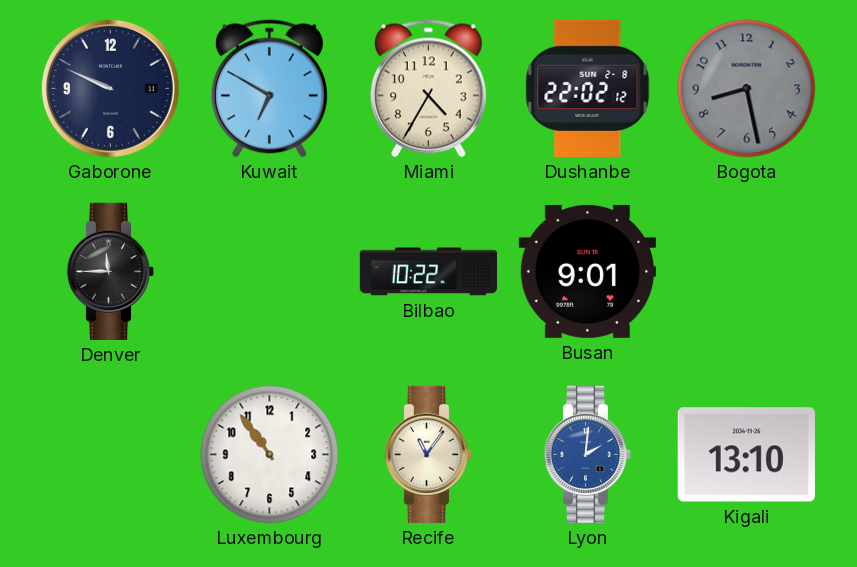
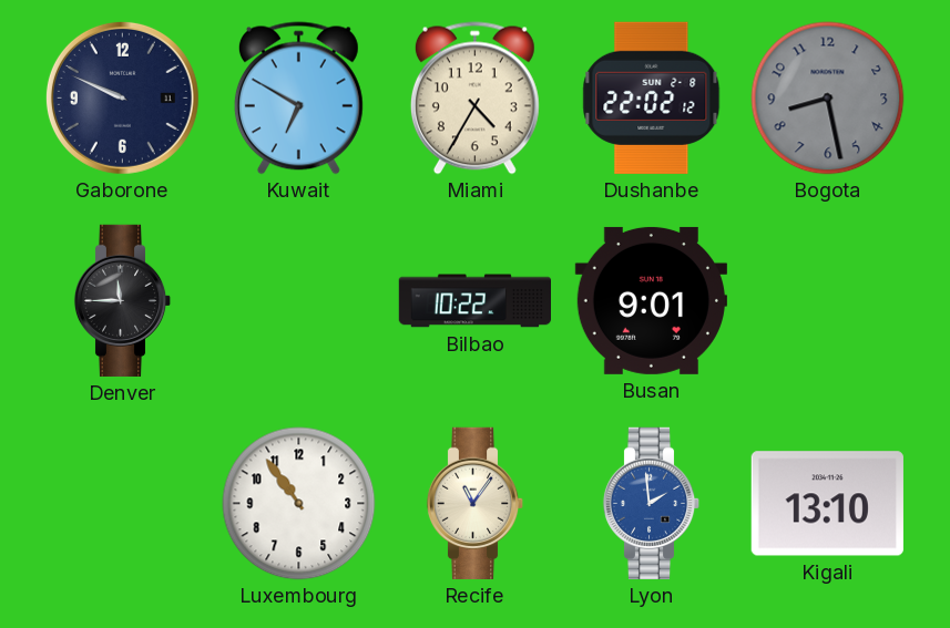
Lyon: 2:01 -> 1:59 (652, 503)
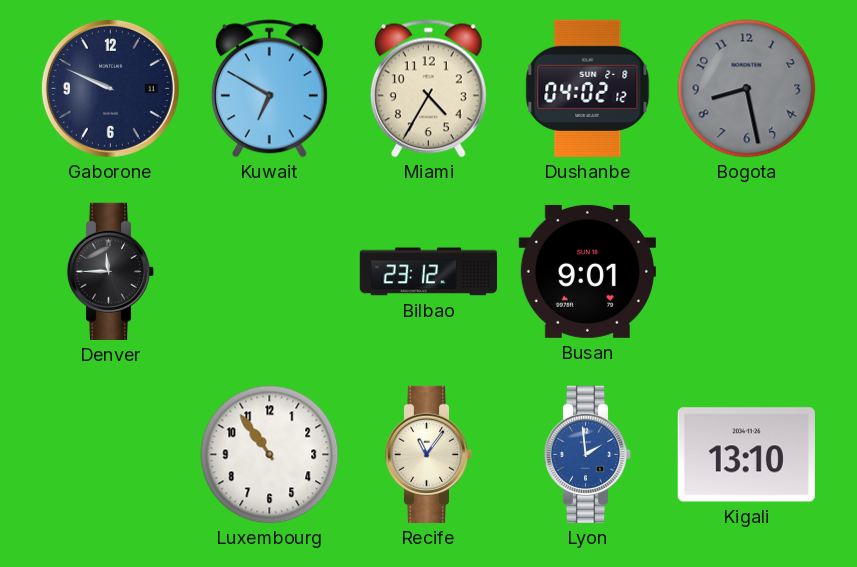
Dushanbe: 22:02 -> 04:02 (588, 88)
Bilbao: 10:22 -> 23:12 (428, 272)
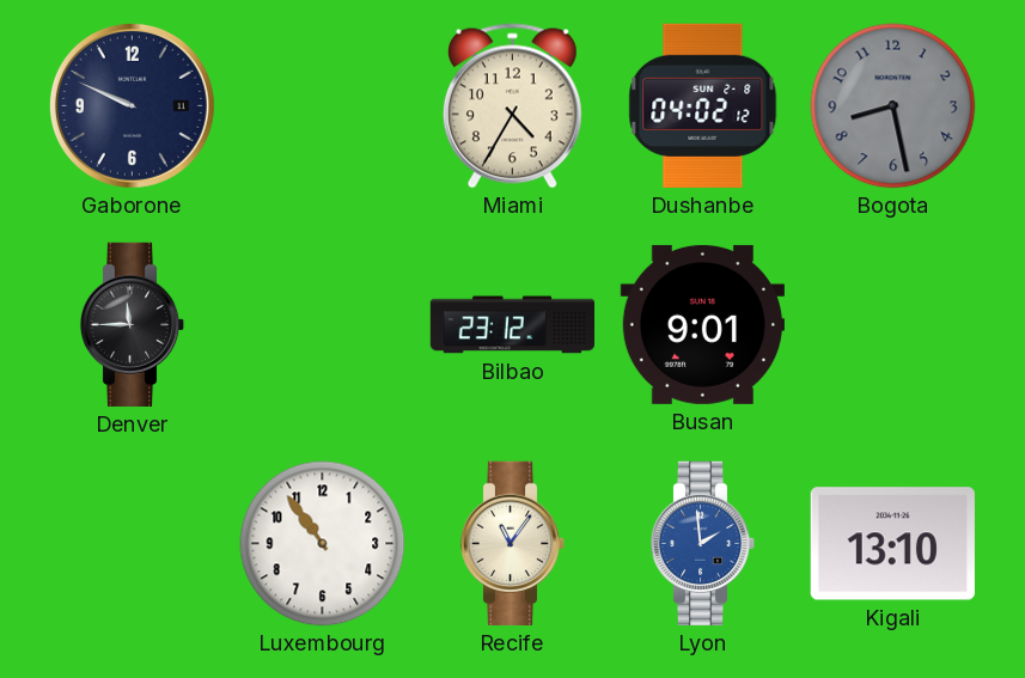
Kuwait: 6:50 -> none (269, 89)
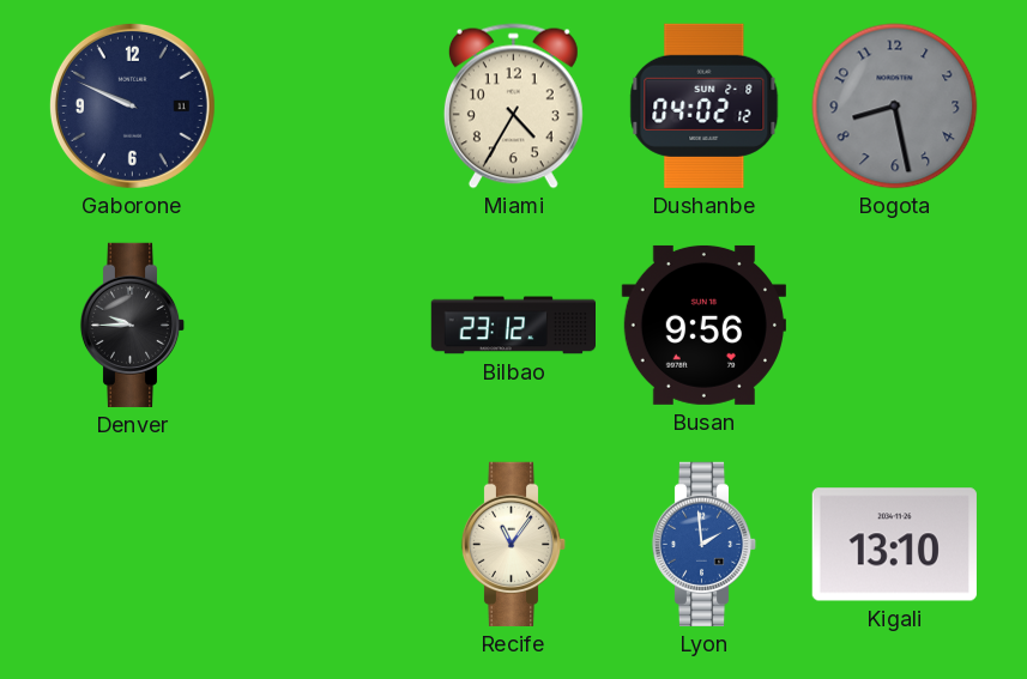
Denver: 11:45 -> 9:45 (133, 325)
Busan: 9:01 -> 9:56 (703, 325)
Luxembourg: 10:54 -> none (323, 544)
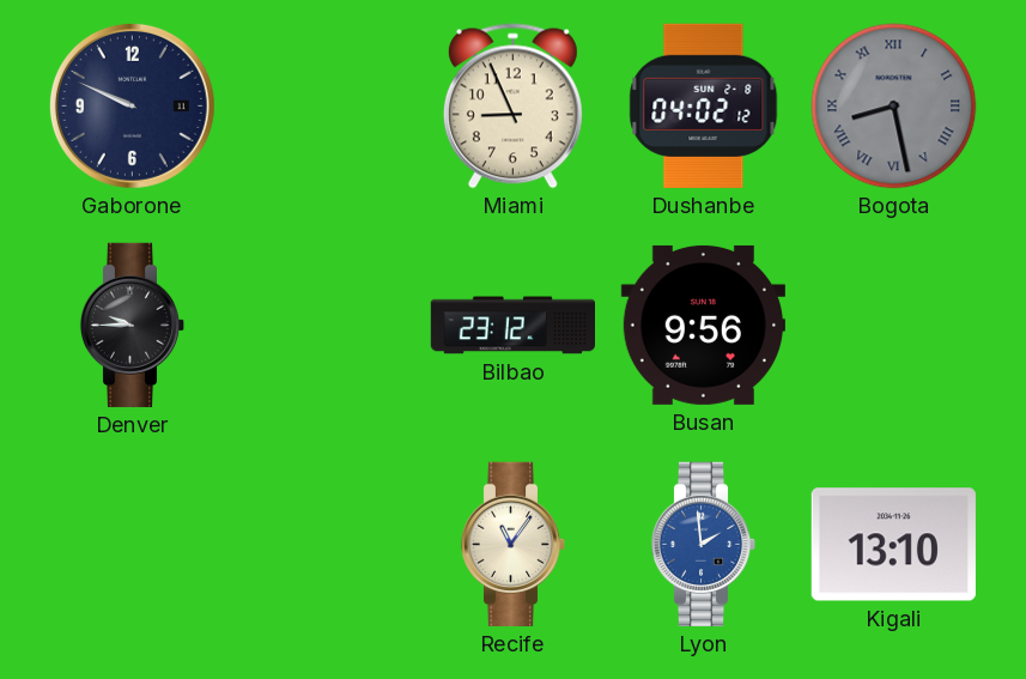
Miami: 4:35 -> 8:56 (512, 107)
Bogota numerals: Arabic -> Roman (894, 107)
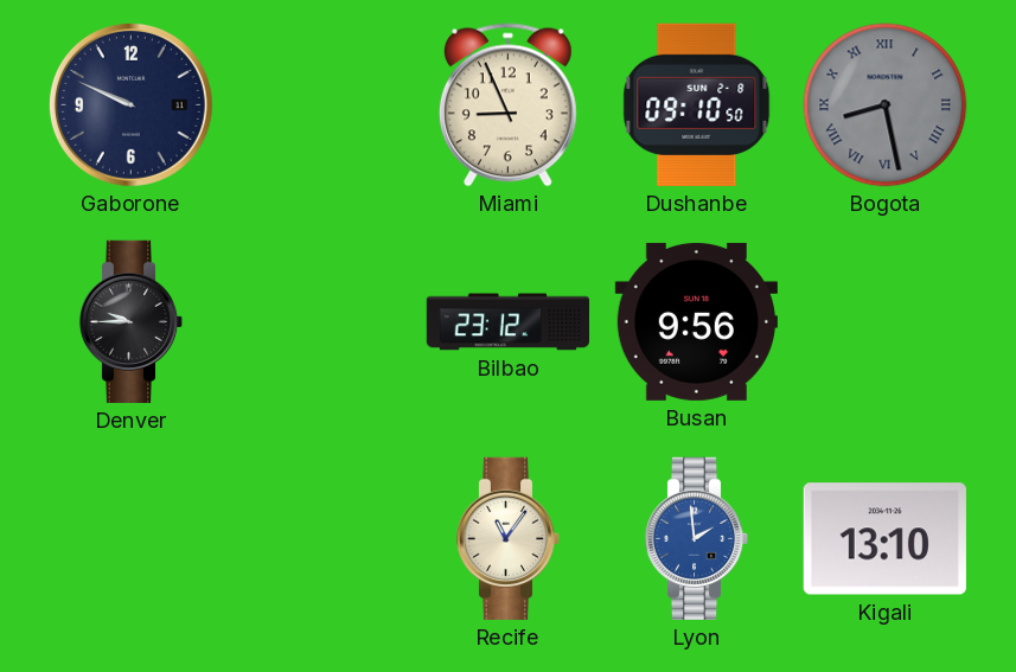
Dushanbe: 04:02 -> 09:10 (697, 104)
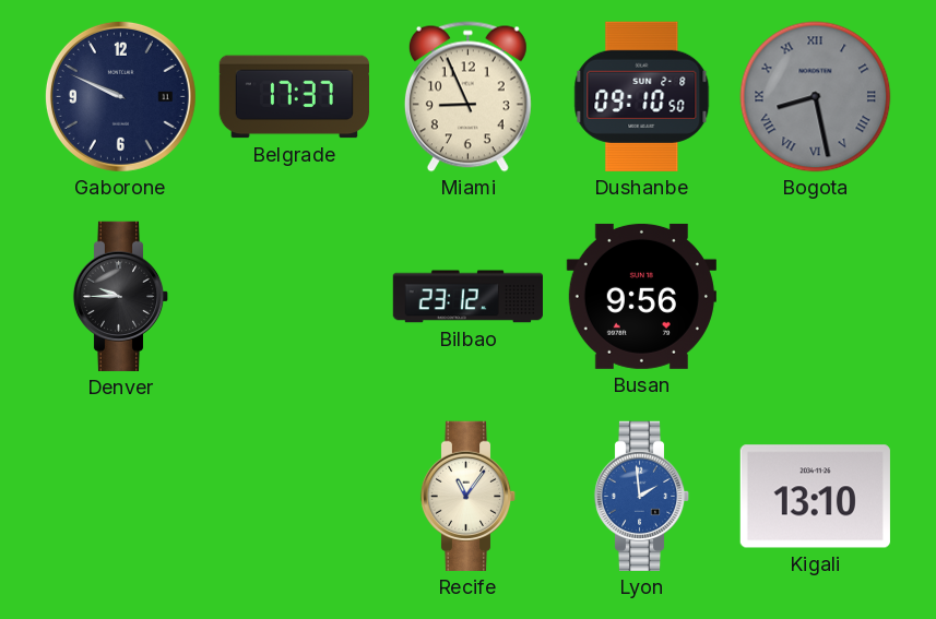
Belgrade: none -> 17:37 (294, 97)
